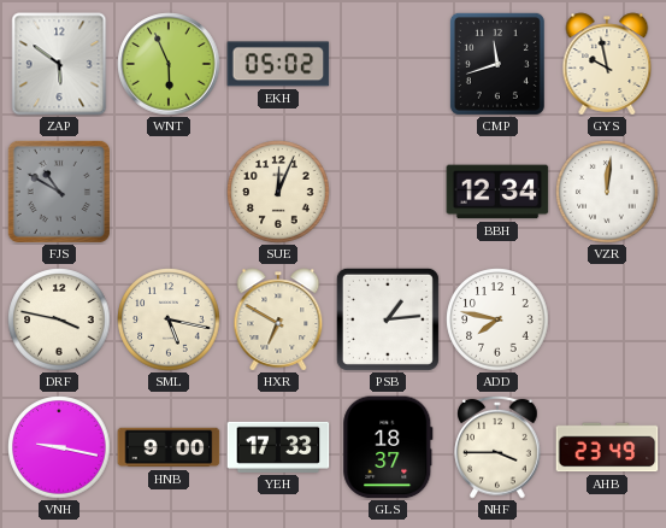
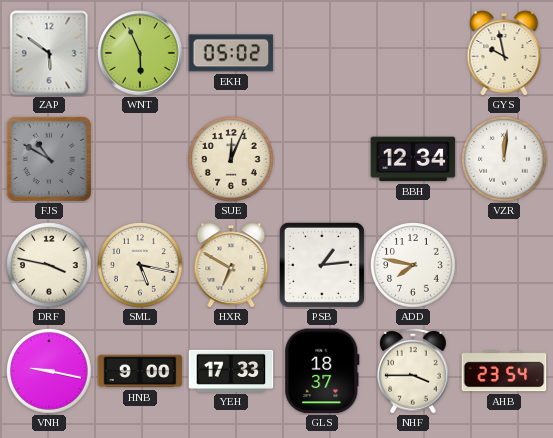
CMP: 11:42 -> none (497, 64)
AHB: 23:49 -> 23:54 (504, 371)
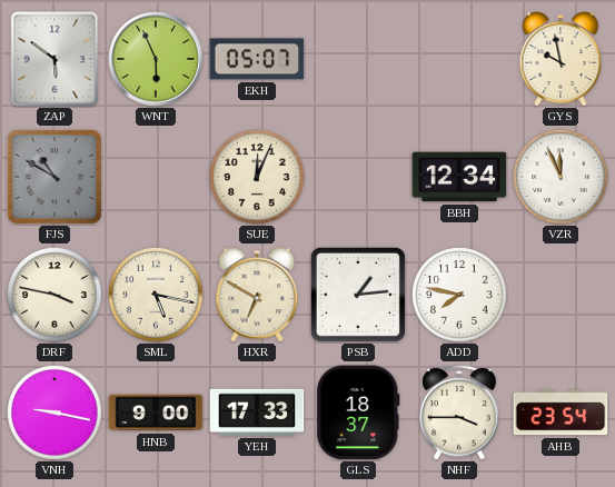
EKH: 05:02 -> 05:07 (257, 59)
VZR: 12:01 -> 11:56 (561, 177)
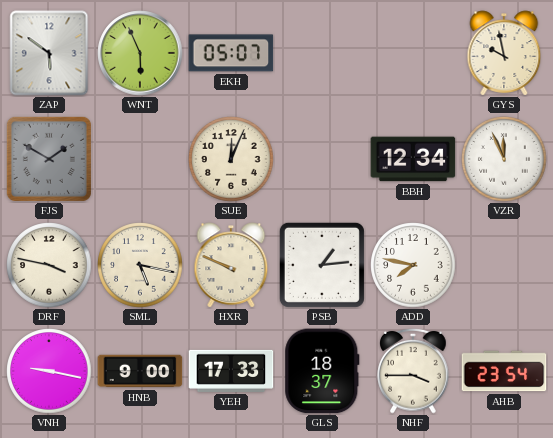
FJS: 10:50 -> 1:50 (49, 159)
HXR: 6:50 -> 9:49 (231, 265)
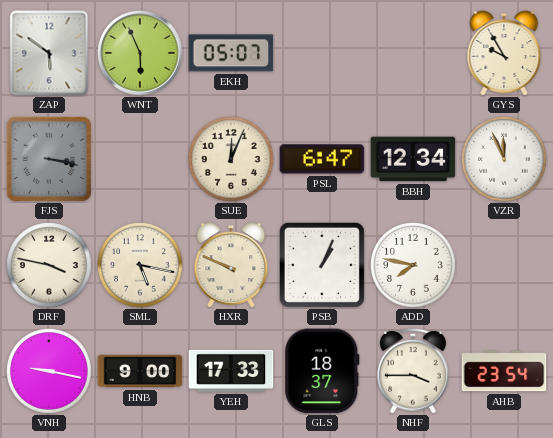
GYS: 9:58 -> 9:55 (504, 53)
FJS: 1:50 -> 3:17 (49, 159)
PSL: none -> 6:47 (322, 159)
PSB: 1:14 -> 1:04 (322, 265)
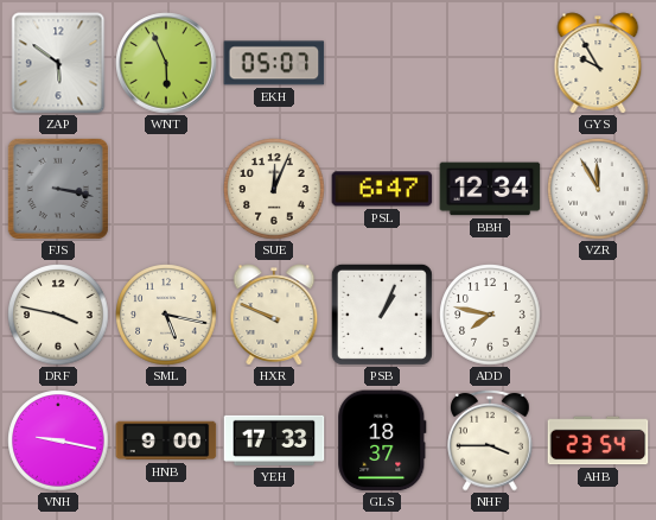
VZR: 11:56 -> 11:55 (598, 189)
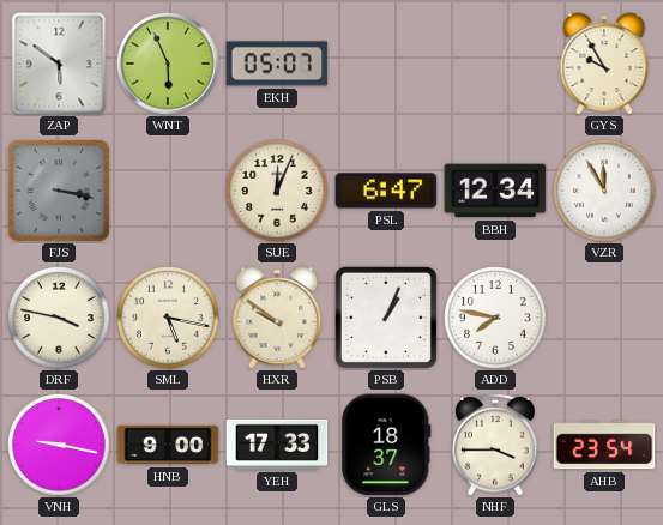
HXR: 9:49 -> 9:51 (277, 318)
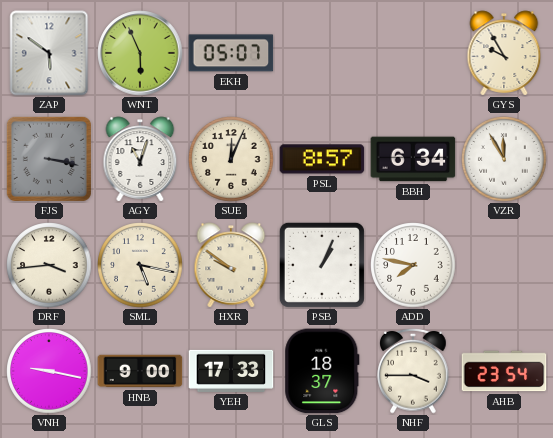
AGY: none -> 11:03 (140, 159)
PSL: 6:47 -> 8:57 (322, 159)
BBH: 12:34 -> 6:34 (413, 159)
DRF: 3:47 -> 3:44 (49, 265)
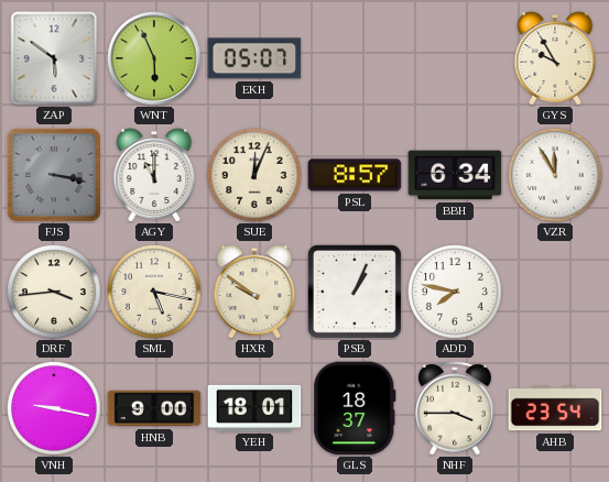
AGY: 11:03 -> 11:00 (154, 175)
YEH: 17:33 -> 18:01 (254, 408)
